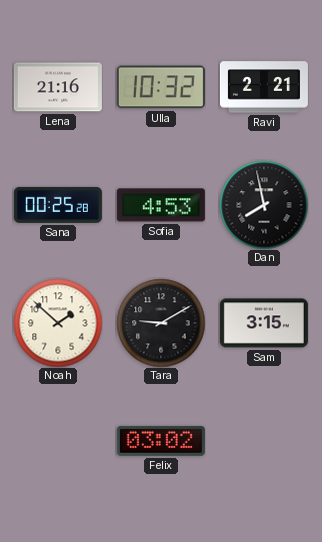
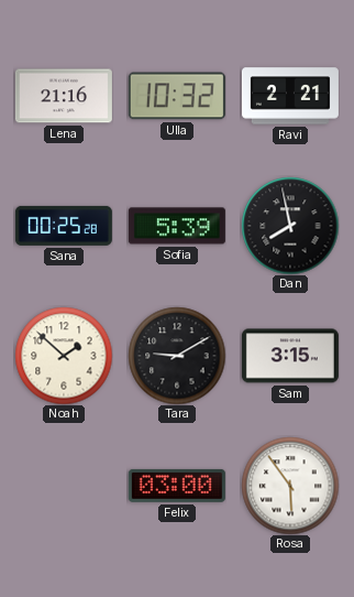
Sofia: 4:53 -> 5:39 (177, 226)
Felix: 03:02 -> 03:00 (177, 486)
Rosa: none -> 5:54 (290, 486)
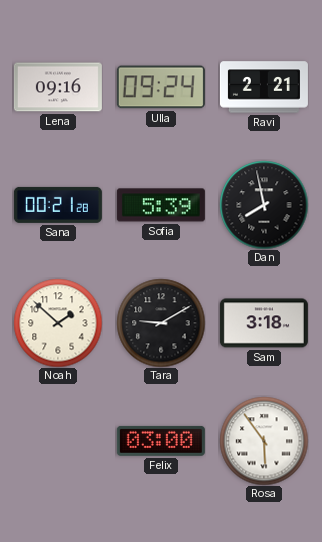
Lena: 21:16 -> 09:16 (58, 87)
Ulla: 10:32 -> 09:24 (161, 87)
Sana: 00:25 -> 00:21 (58, 205)
Sam: 3:15 -> 3:18 (264, 323)
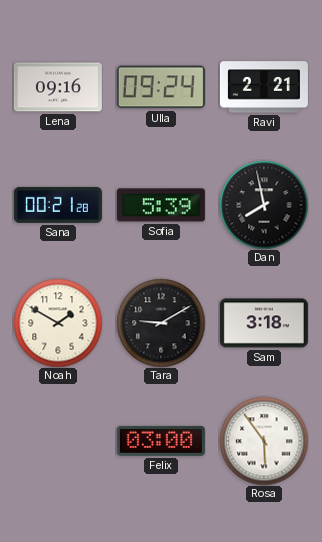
Noah: 1:52 -> 1:50 (58, 323)
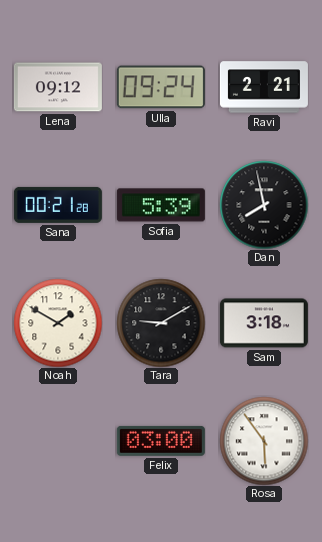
Lena: 09:16 -> 09:12 (58, 87)
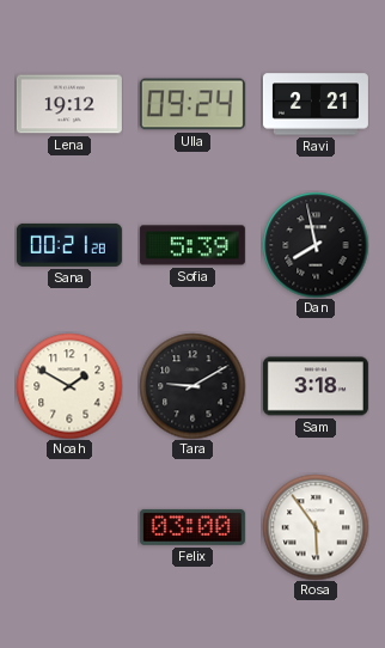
Lena: 09:12 -> 19:12 (69, 104)
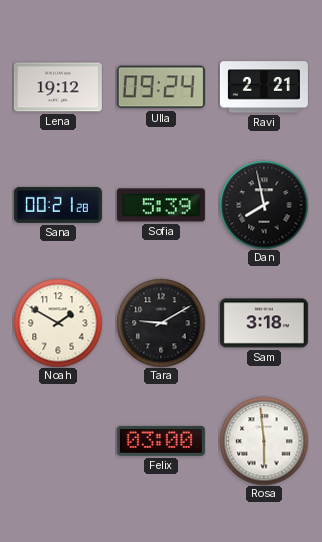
Rosa: 5:54 -> 5:59 (264, 441)
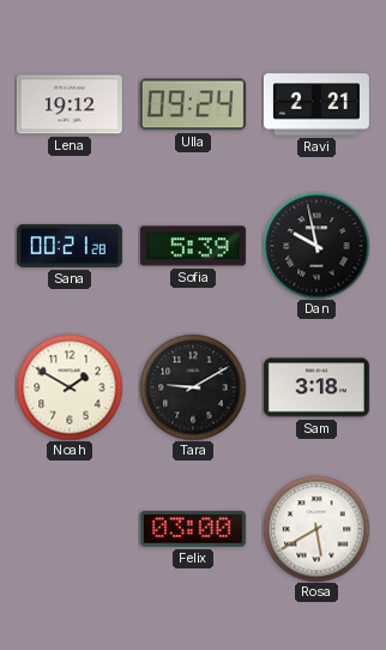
Dan: 7:58 -> 9:58 (316, 246)
Rosa: 5:59 -> 5:40 (316, 529)
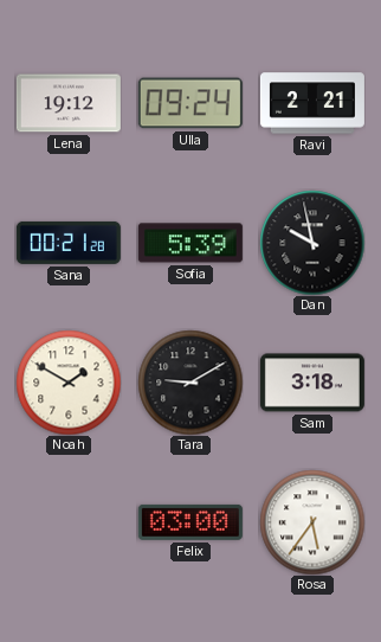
Rosa: 5:40 -> 5:36 (312, 522)
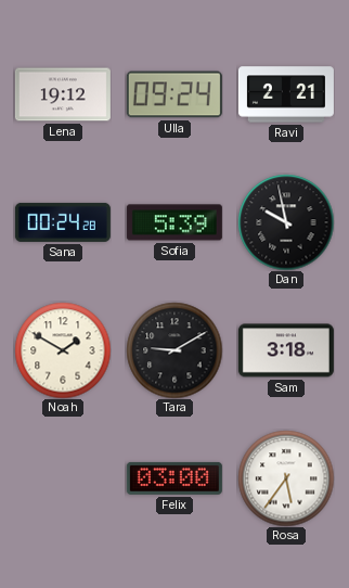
Sana: 00:21 -> 00:24 (63, 222)
